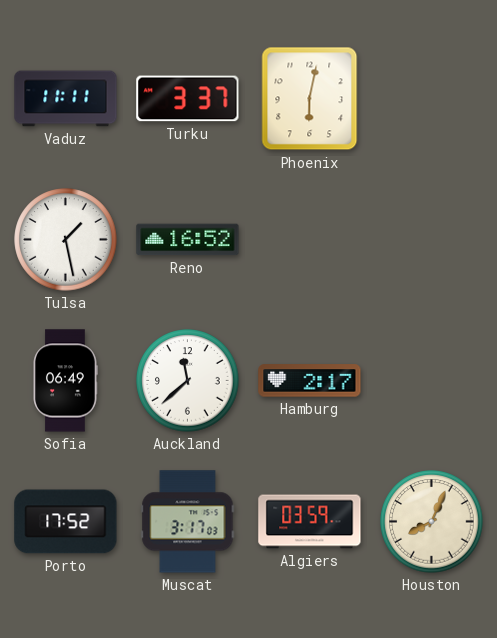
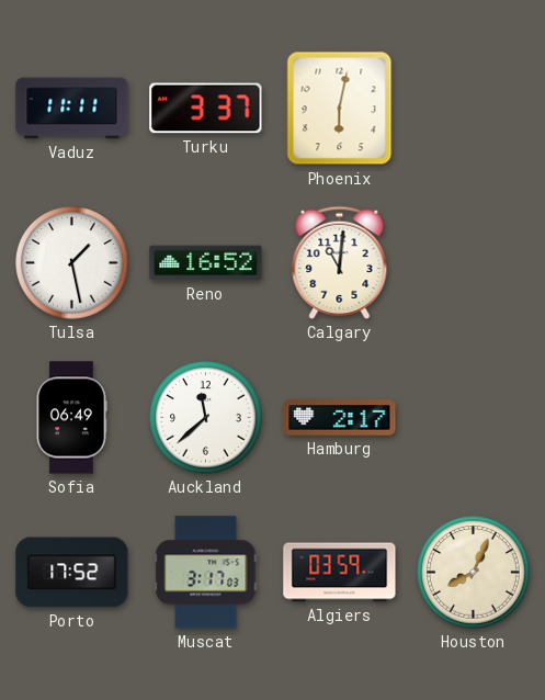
Calgary: none -> 11:01 (340, 262)
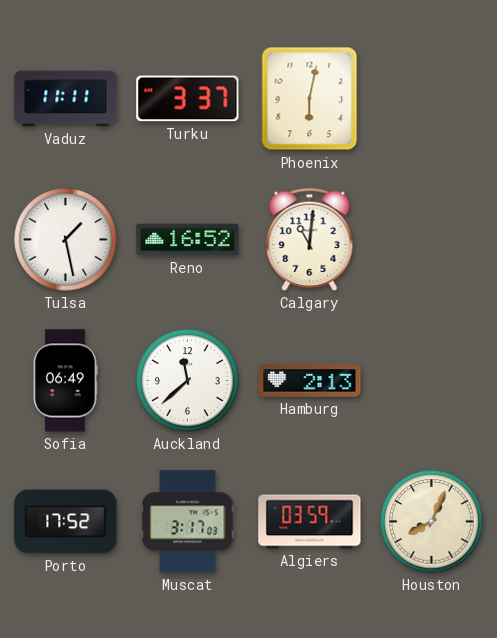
Hamburg: 2:17 -> 2:13 (310, 381)
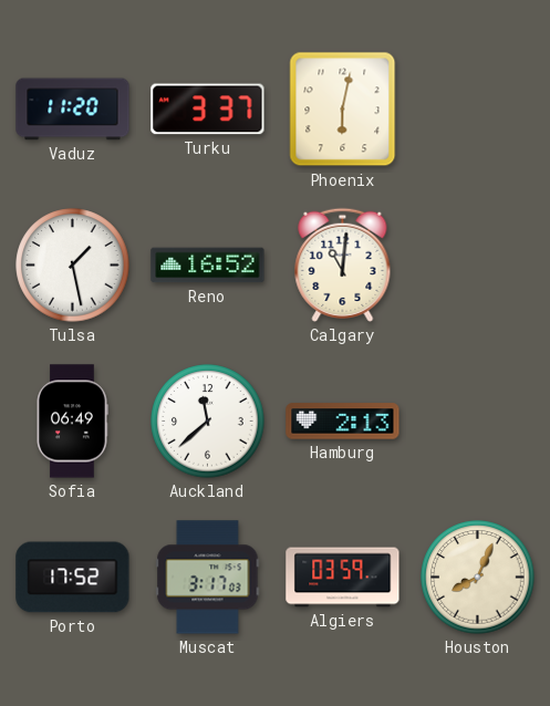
Vaduz: 11:11 -> 11:20 (73, 110)
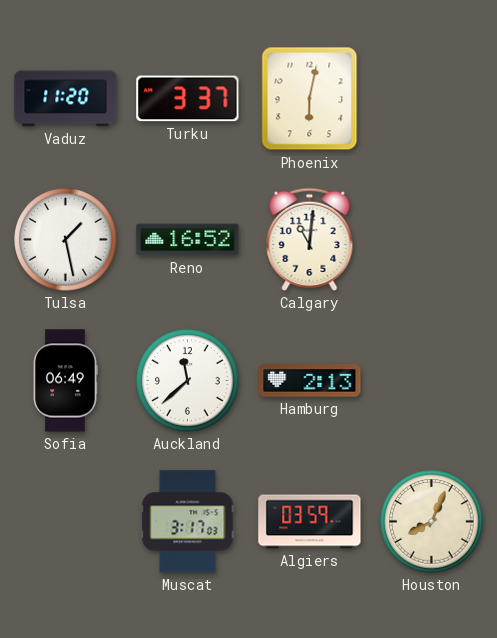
Porto: 17:52 -> none (73, 578)
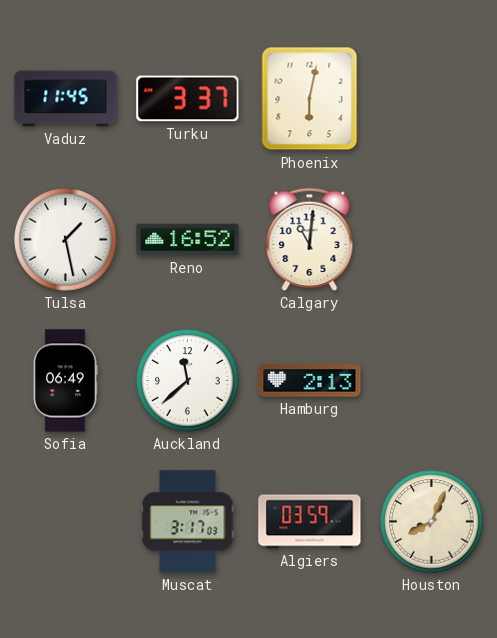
Vaduz: 11:20 -> 11:45 (66, 99)
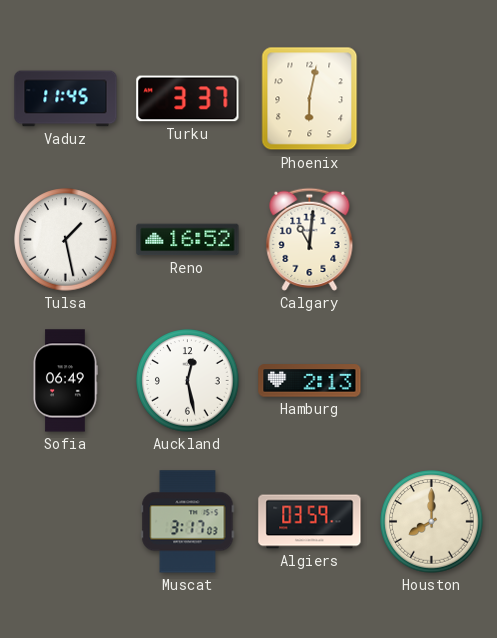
Auckland: 11:38 -> 12:28 (188, 381)
Houston: 8:04 -> 8:00 (432, 522)
